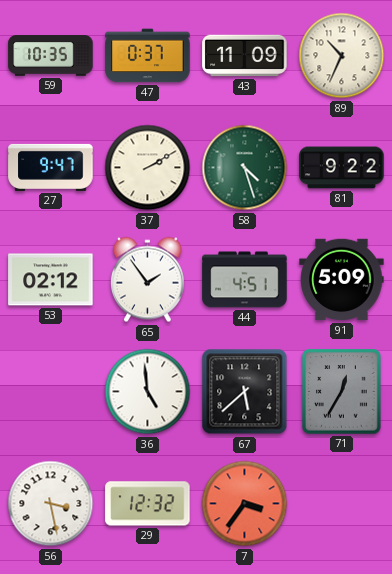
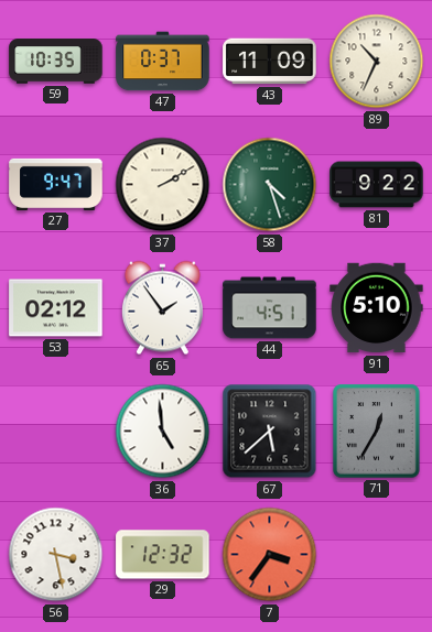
91: 5:09 -> 5:10 (377, 308)
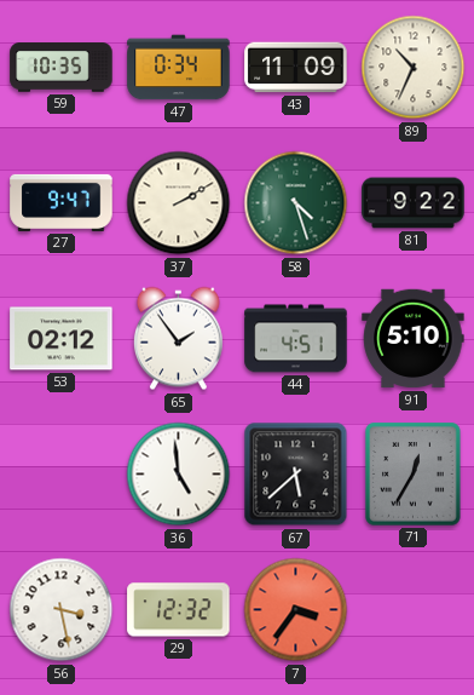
47: 0:37 -> 0:34 (179, 68)
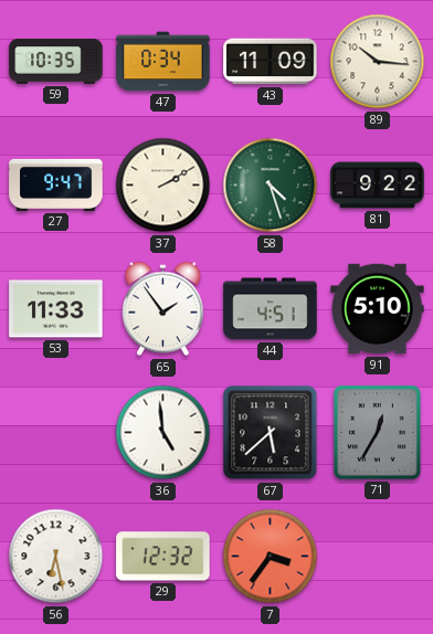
89: 10:34 -> 10:16 (378, 62)
53: 02:12 -> 11:33 (56, 309)
56: 3:28 -> 6:28 (56, 557)
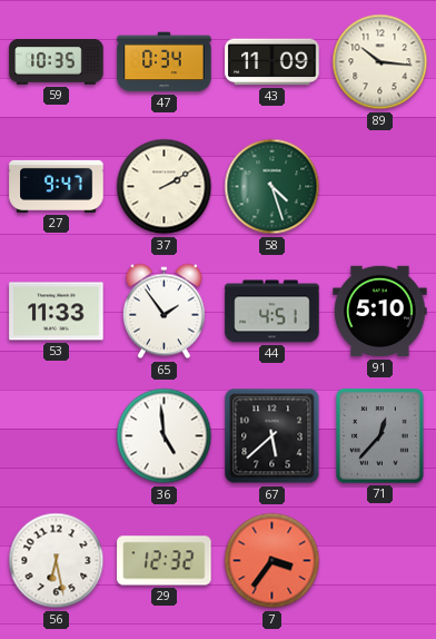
81: 9:22 -> none (378, 186)
71: 12:35 -> 12:37 (380, 436)
